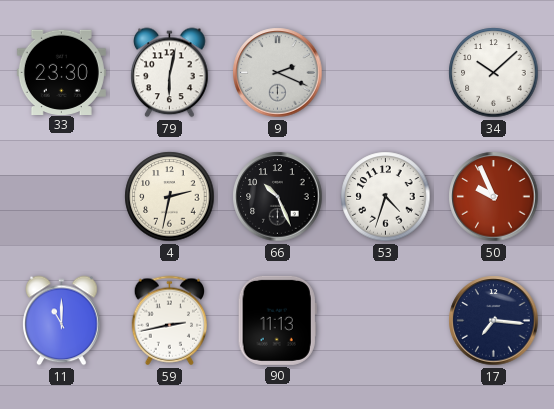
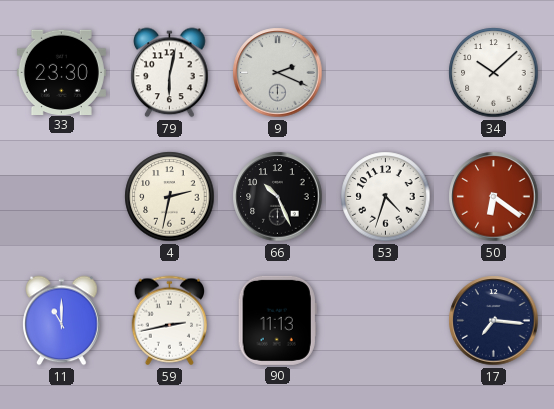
50: 9:56 -> 6:21 (494, 197)
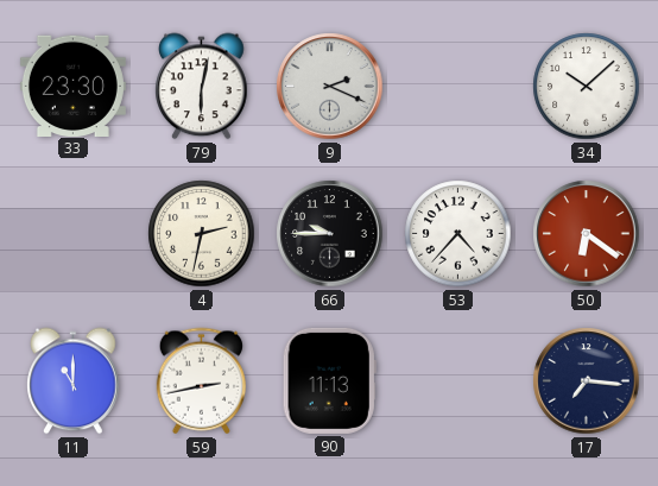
66: 10:26 -> 9:45 (330, 234)
53: 4:33 -> 4:37 (458, 234)
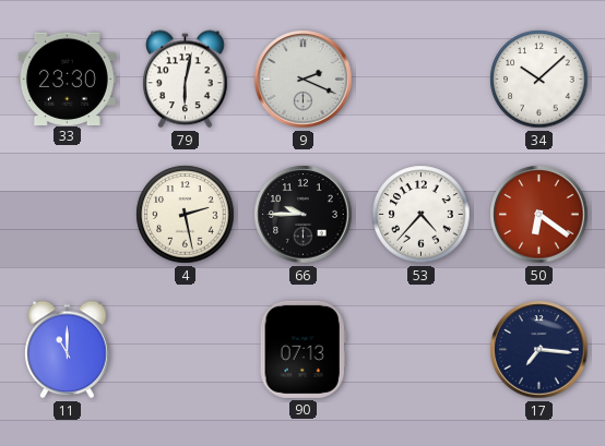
4: 2:32 -> 2:28 (186, 215)
59: 2:43 -> none (201, 381)
90: 11:13 -> 07:13 (302, 349)
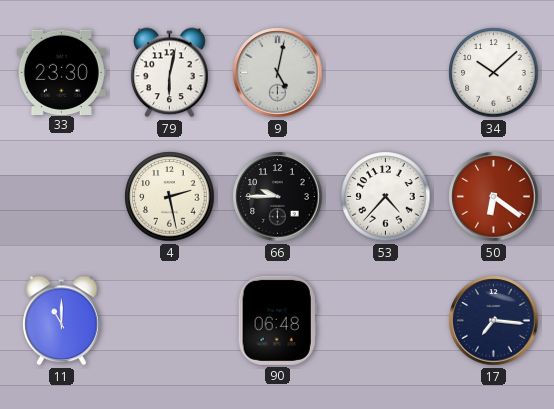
9: 2:19 -> 5:02 (278, 73)
90: 07:13 -> 06:48 (277, 320)
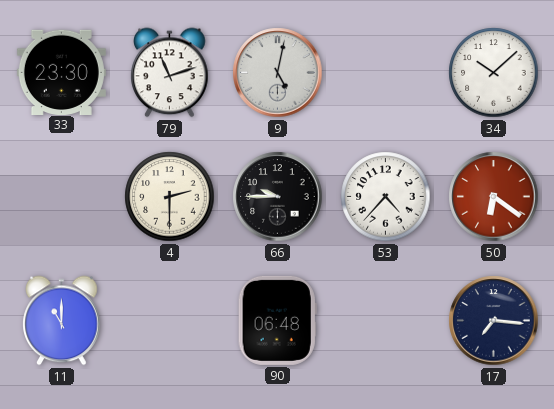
79: 6:02 -> 11:12 (170, 73)
4: 2:28 -> 2:30 (170, 197)
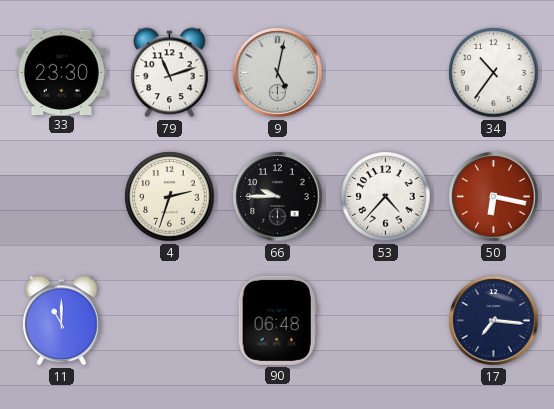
34: 10:08 -> 10:36 (494, 73)
4: 2:30 -> 2:33 (170, 197)
50: 6:21 -> 6:17 (494, 197)
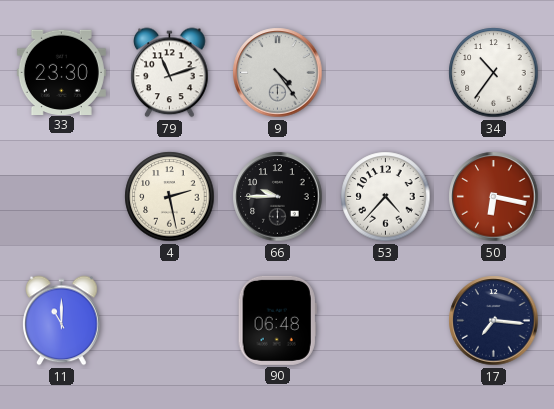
9: 5:02 -> 4:24 (278, 73)
4: 2:33 -> 2:28 (170, 197)
